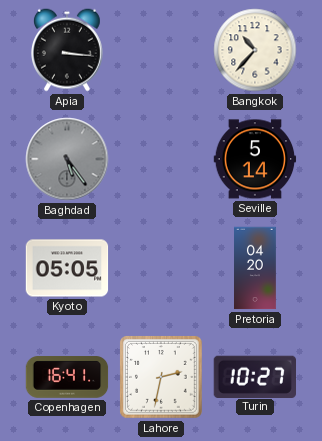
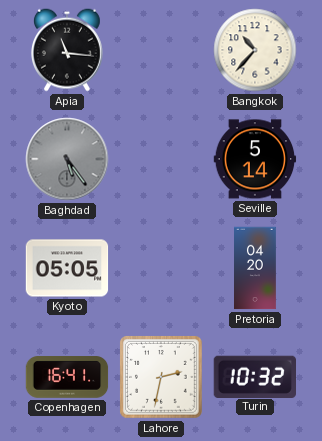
Apia: 3:16 -> 11:16 (67, 50)
Turin: 10:27 -> 10:32 (254, 376)
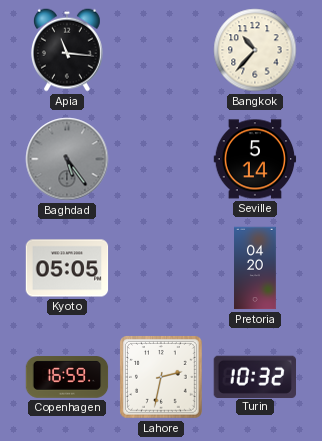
Copenhagen: 16:41 -> 16:59 (67, 377)
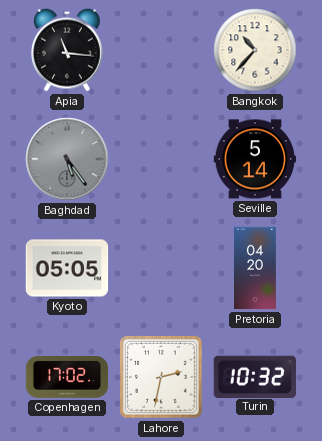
Copenhagen: 16:59 -> 17:02 (67, 377)
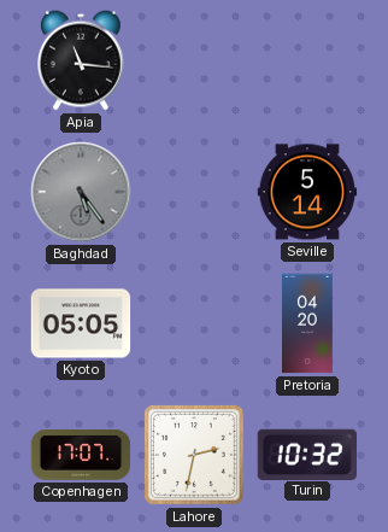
Bangkok: 10:37 -> none (255, 50)
Copenhagen: 17:02 -> 17:07 (81, 455)
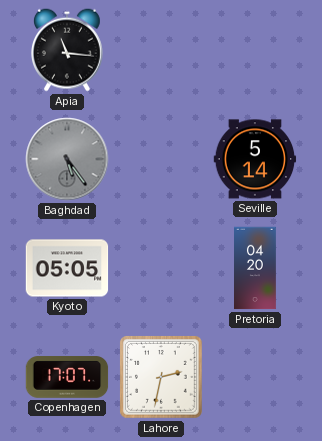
Turin: 10:32 -> none (306, 454)
